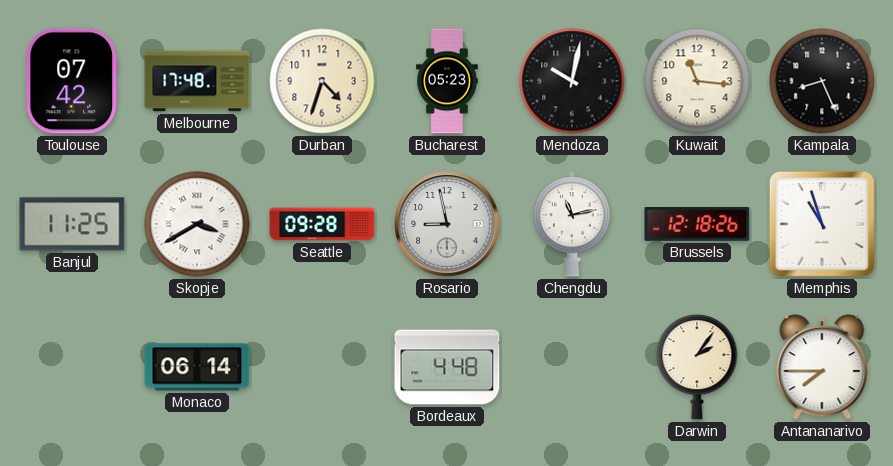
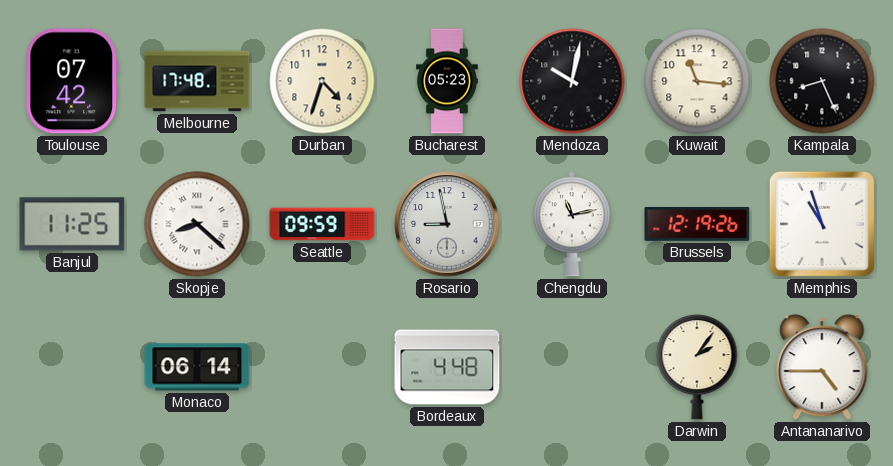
Skopje: 3:40 -> 8:22 (197, 224)
Seattle: 09:28 -> 09:59 (322, 224)
Brussels: 12:18 -> 12:19 (697, 225)
Antananarivo: 7:45 -> 4:45 (822, 367)
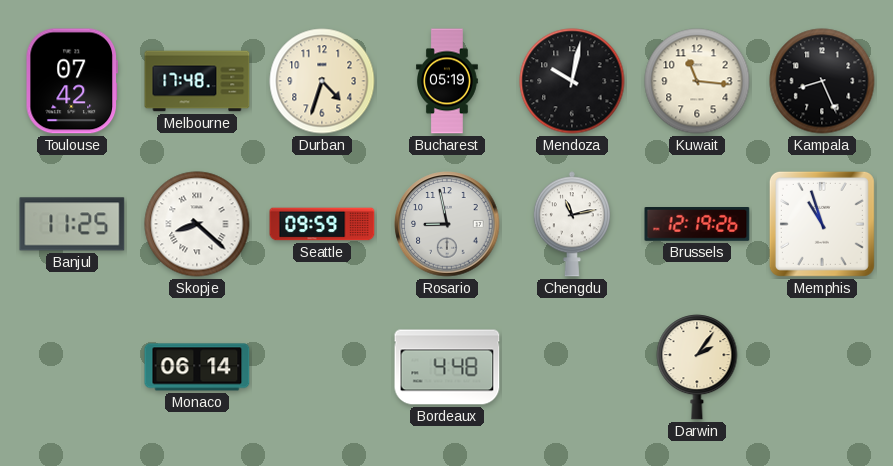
Bucharest: 05:23 -> 05:19 (448, 81)
Antananarivo: 4:45 -> none (822, 367)
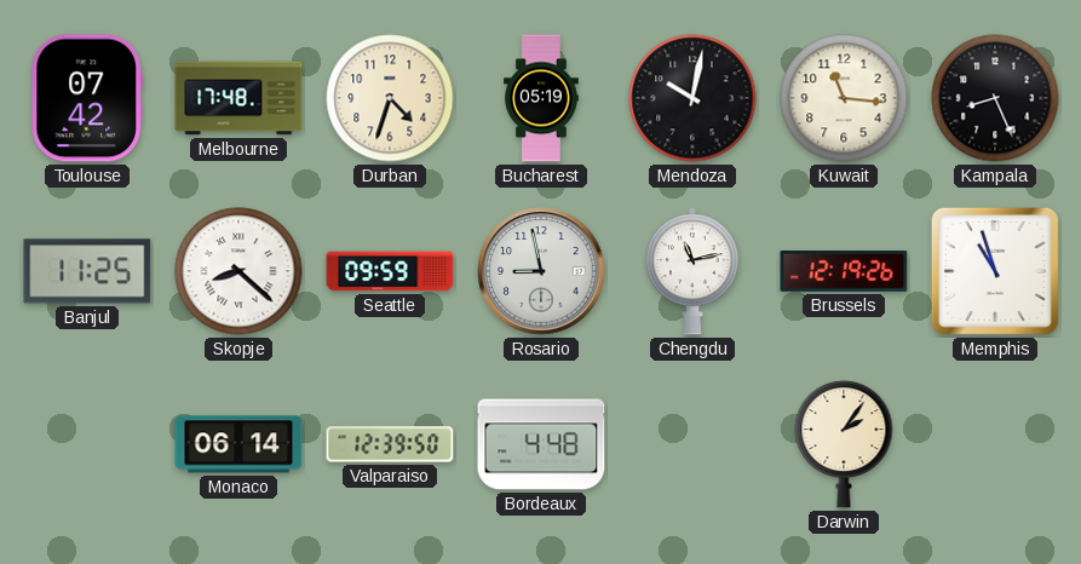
Valparaiso: none -> 12:39 (390, 444)
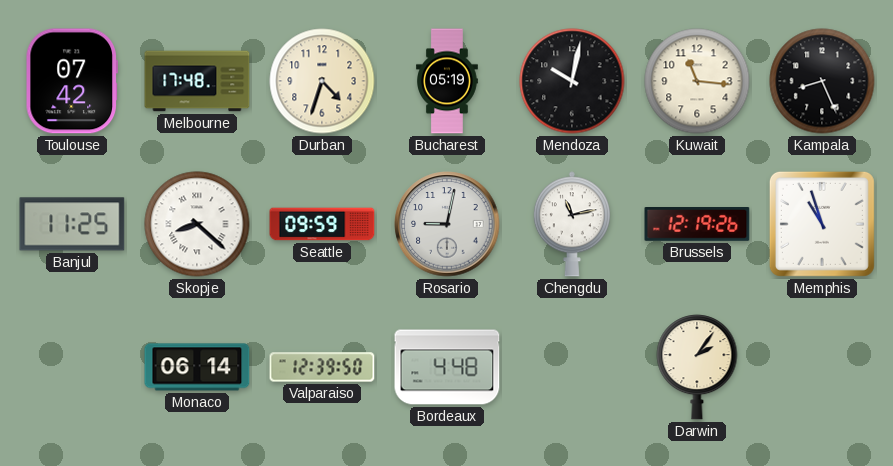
Rosario: 8:58 -> 9:02 (447, 224)
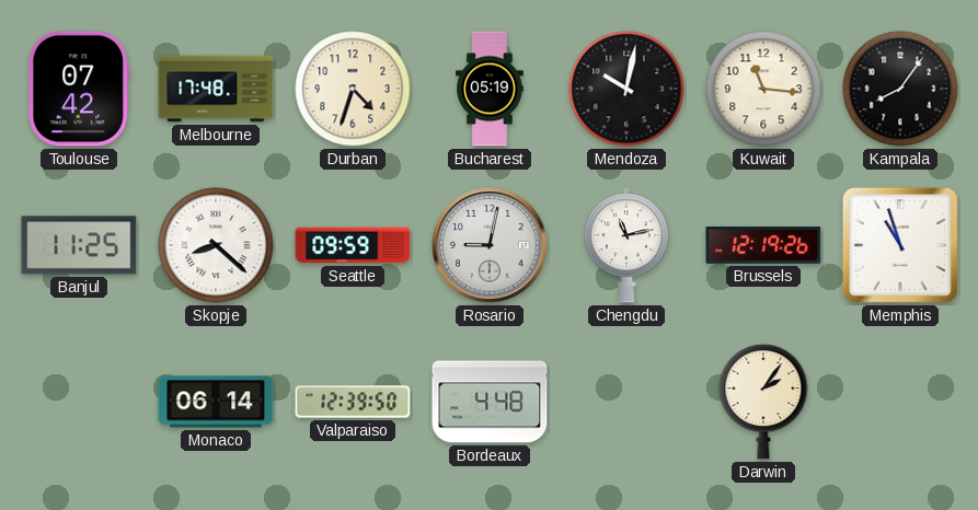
Kampala: 8:26 -> 8:06 (900, 89)
